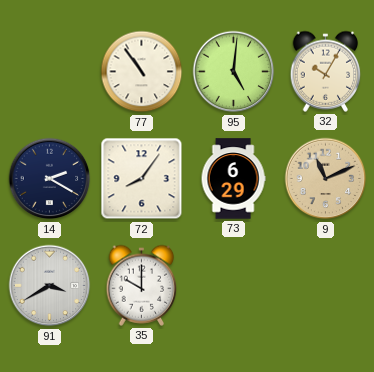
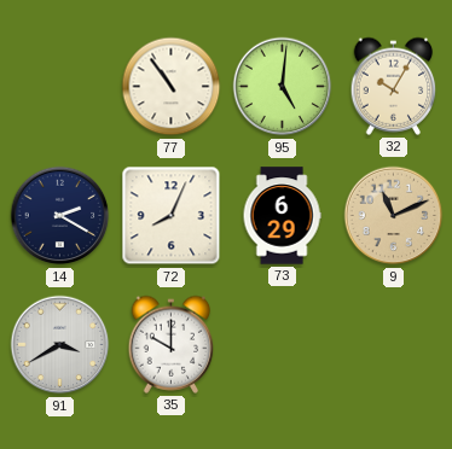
72: 8:06 -> 8:04 (172, 216)
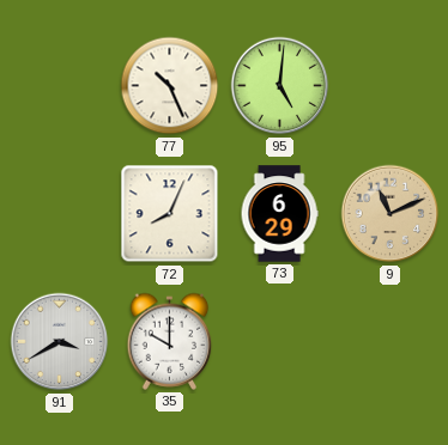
77: 10:54 -> 10:26 (170, 86)
32: 10:05 -> none (394, 86)
14: 2:20 -> none (60, 216)
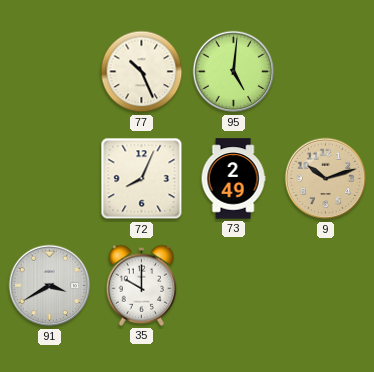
73: 6:29 -> 2:49 (233, 179)
9: 11:11 -> 10:12 (326, 179)
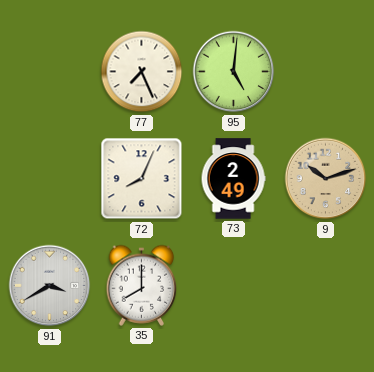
77: 10:26 -> 7:26 (142, 72)
35: 10:00 -> 8:00 (142, 285)
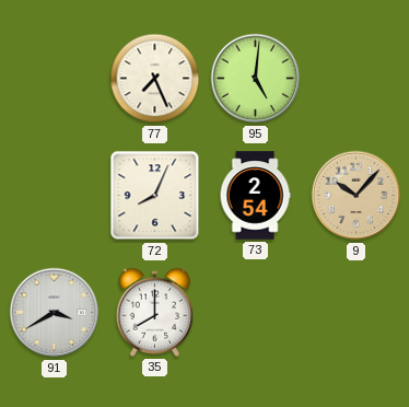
73: 2:49 -> 2:54 (255, 196)
9: 10:12 -> 10:07 (357, 196)
